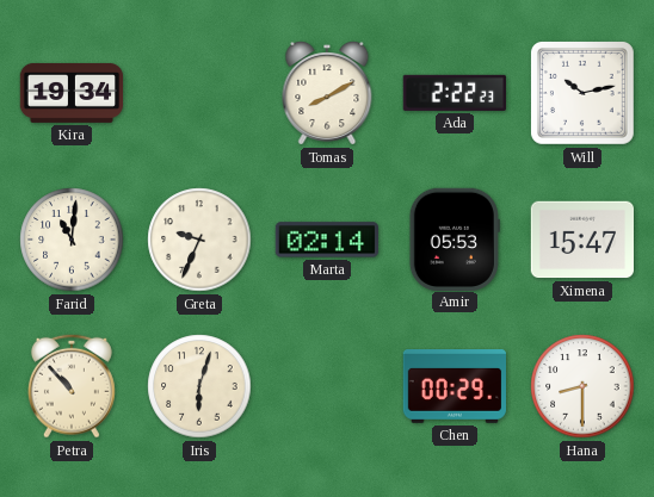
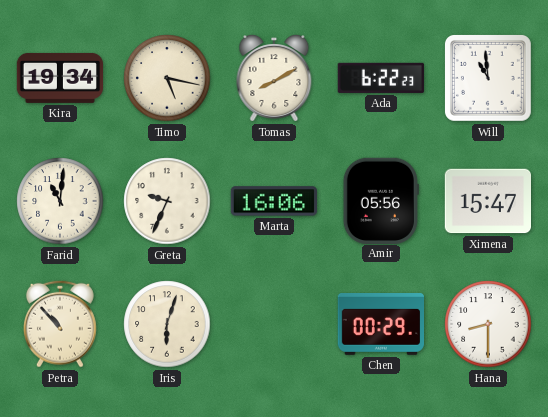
Timo: none -> 5:17 (167, 78)
Ada: 2:22 -> 6:22 (381, 78)
Will: 10:13 -> 10:59 (488, 78)
Marta: 02:14 -> 16:06 (273, 201)
Amir: 05:53 -> 05:56 (381, 200)
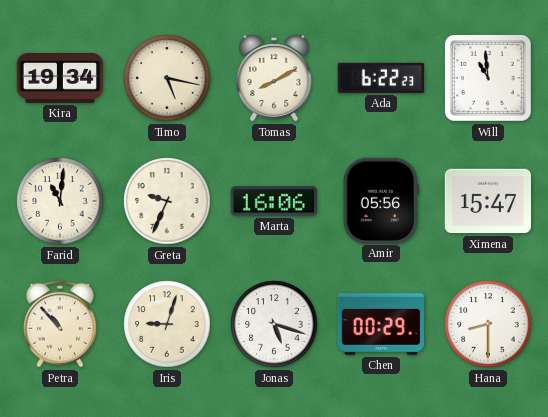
Iris: 6:03 -> 9:03 (167, 324)
Jonas: none -> 5:18 (274, 324)
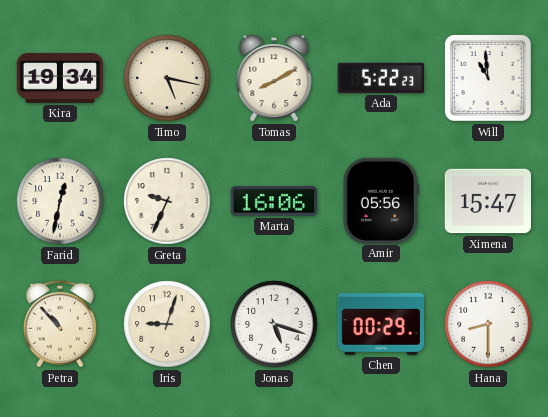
Ada: 6:22 -> 5:22 (381, 78)
Farid: 11:01 -> 12:32 (60, 201)
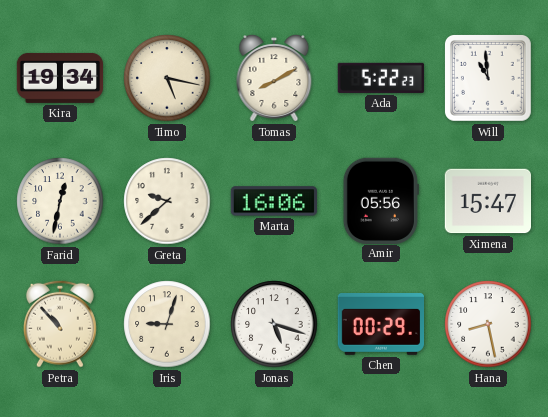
Greta: 9:34 -> 9:38 (167, 201)
Hana: 8:30 -> 8:28 (488, 324)
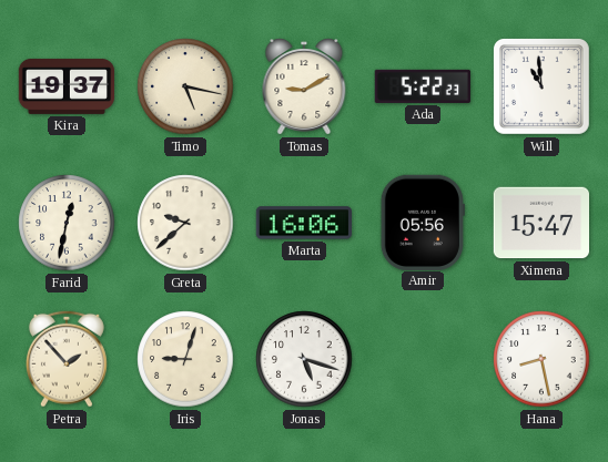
Kira: 19:34 -> 19:37 (67, 86)
Tomas: 8:10 -> 9:10 (304, 88)
Petra: 10:53 -> 1:53 (67, 359)
Chen: 00:29 -> none (380, 325)
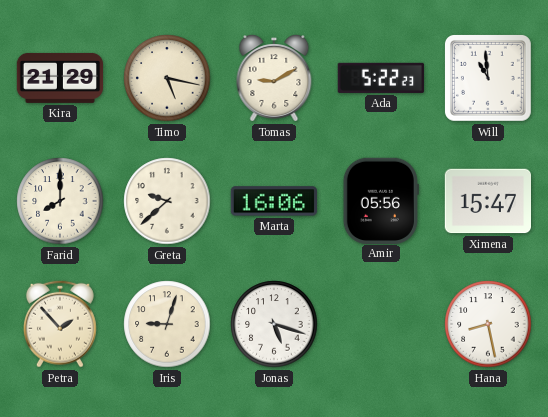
Kira: 19:37 -> 21:29 (60, 78)
Farid: 12:32 -> 8:00 (60, 201)
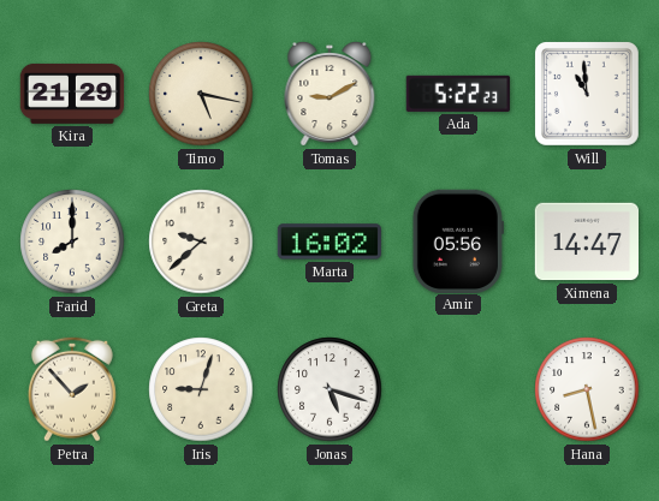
Marta: 16:06 -> 16:02 (328, 241)
Ximena: 15:47 -> 14:47 (586, 241)
